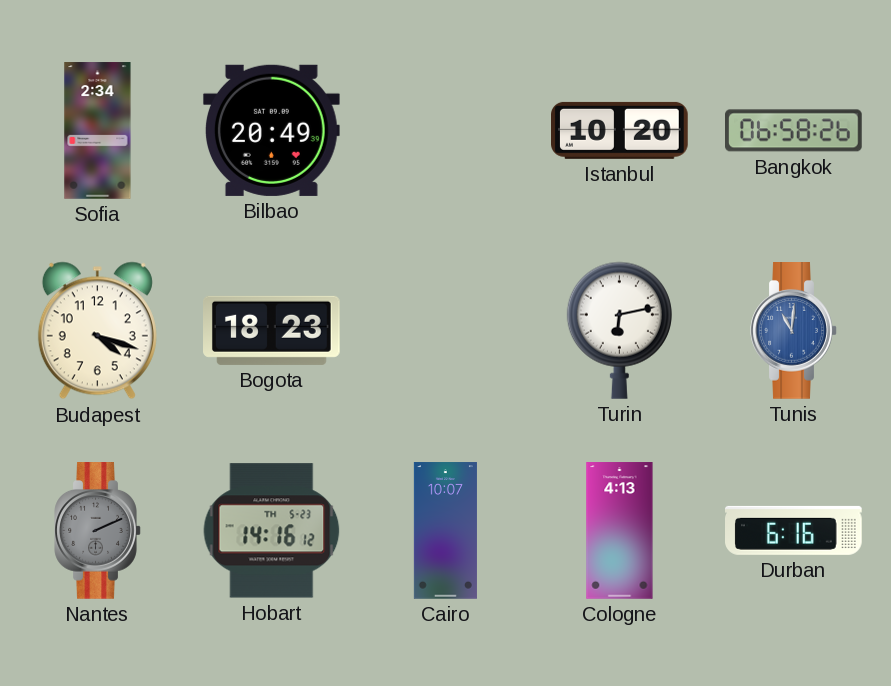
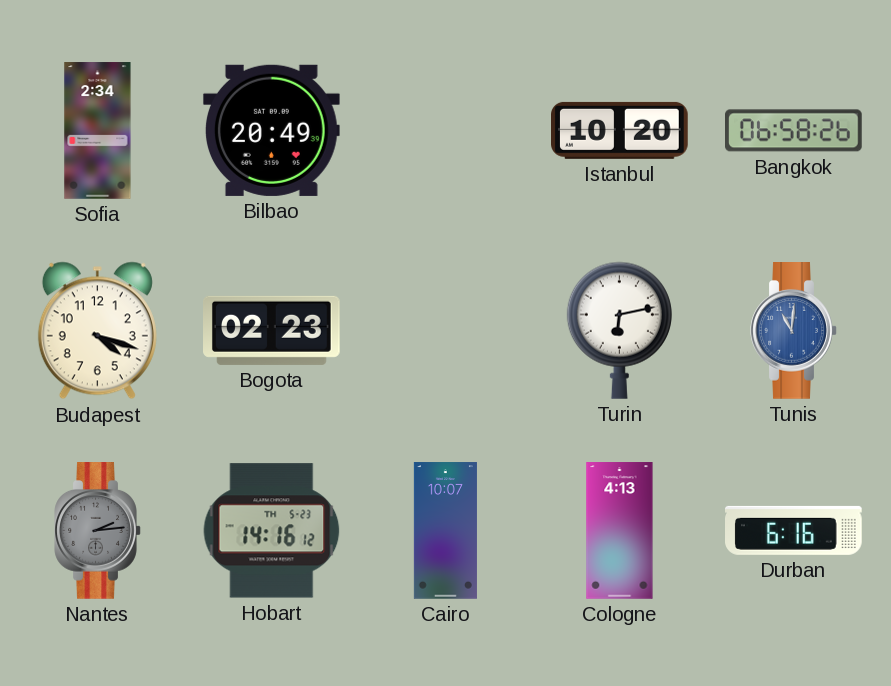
Bogota: 18:23 -> 02:23 (272, 330)
Nantes: 2:11 -> 2:14 (98, 531)
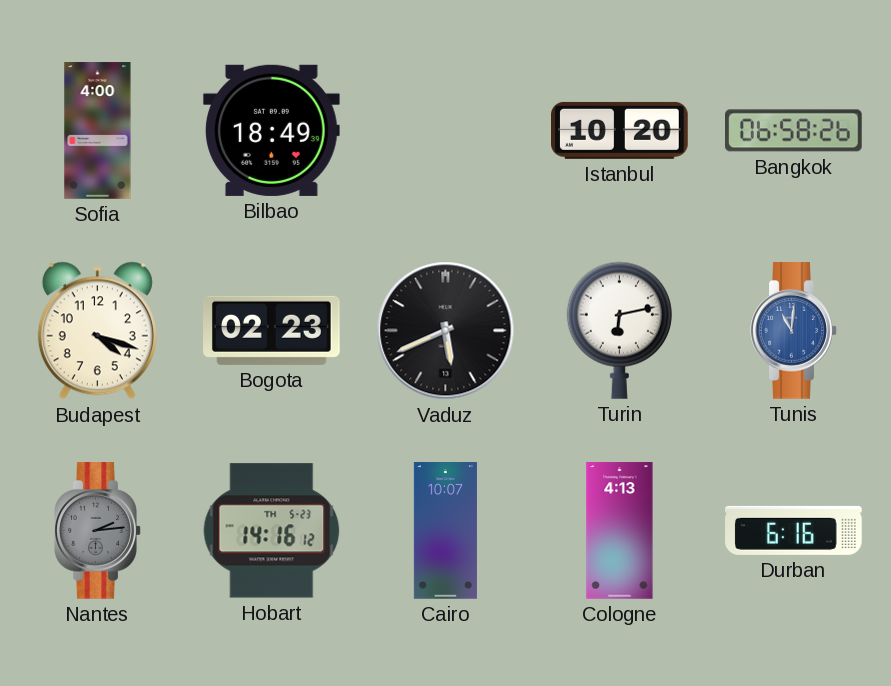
Sofia: 2:34 -> 4:00 (98, 131)
Bilbao: 20:49 -> 18:49 (271, 130)
Vaduz: none -> 5:41 (446, 331)
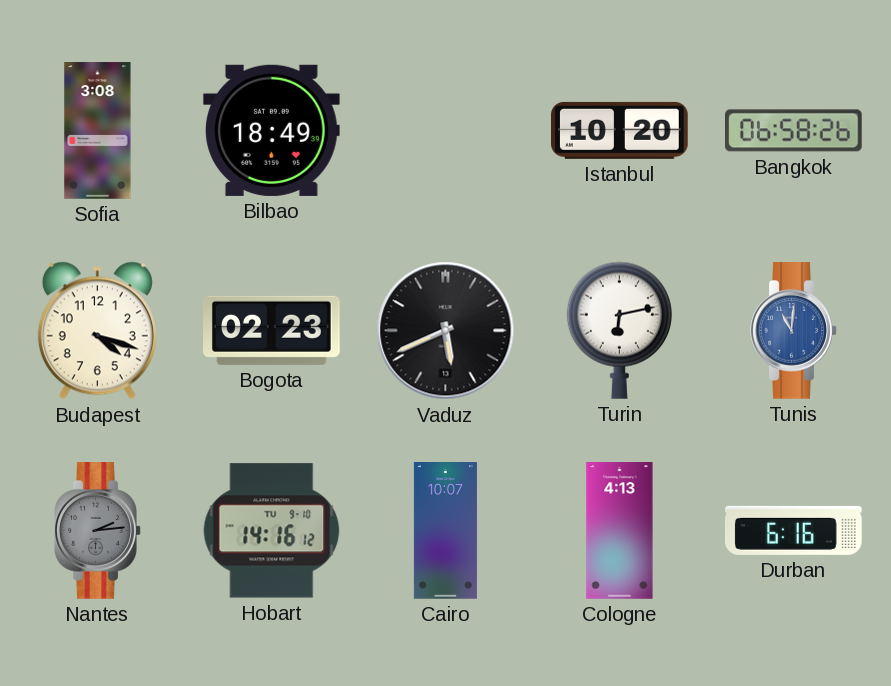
Sofia: 4:00 -> 3:08 (98, 131)
Hobart date: TH 5-23 -> TU 9-10 (272, 531)
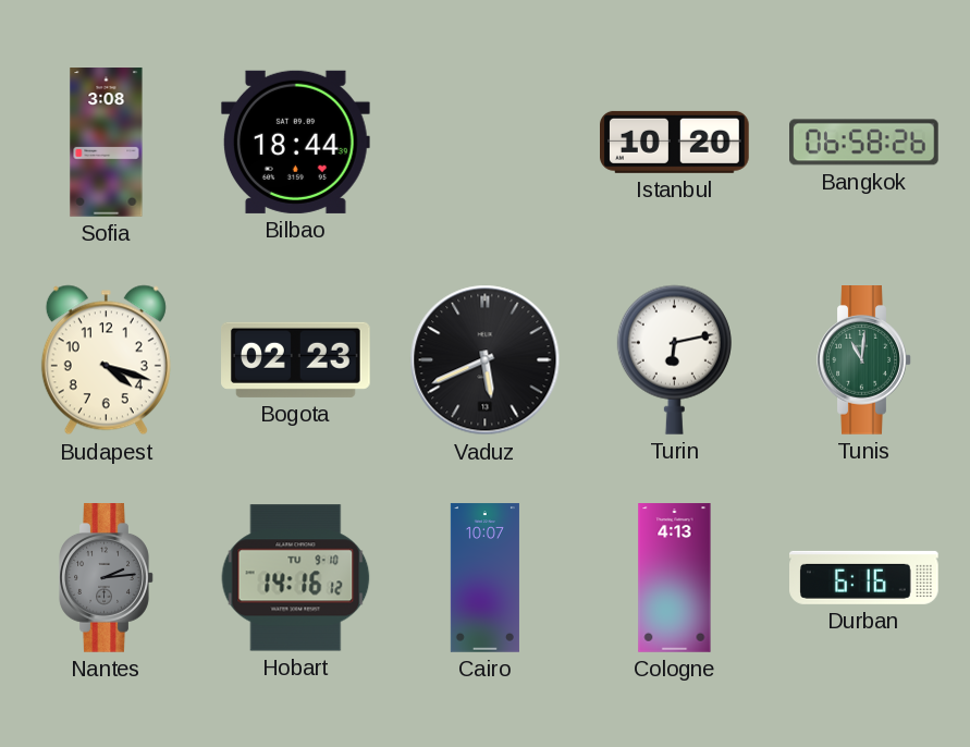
Bilbao: 18:49 -> 18:44 (295, 142)
Tunis dial: blue -> green (864, 360)
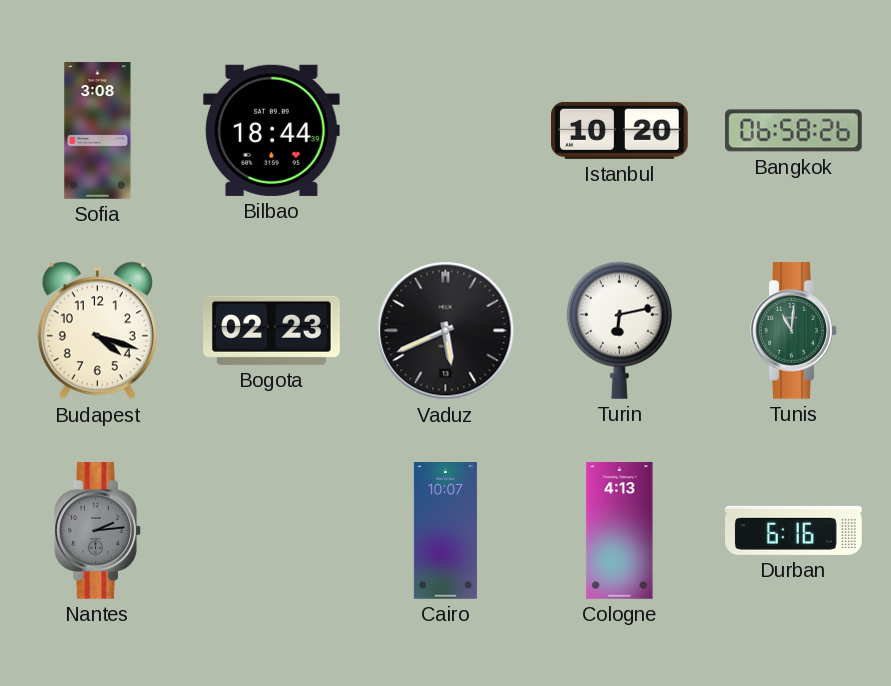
Hobart: 14:16 -> none (296, 578)
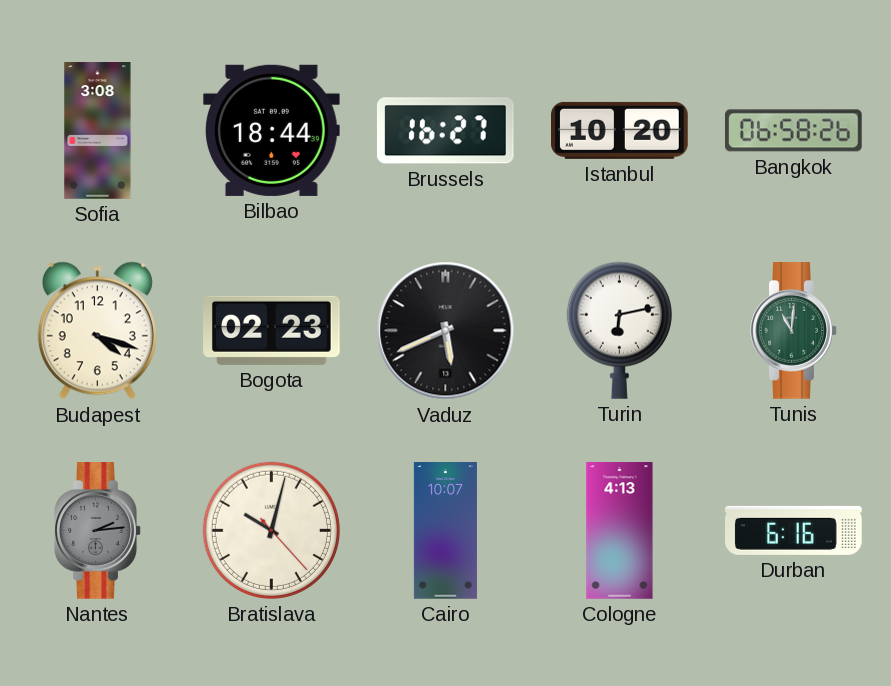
Brussels: none -> 16:27 (446, 131)
Bratislava: none -> 10:02 (271, 530)
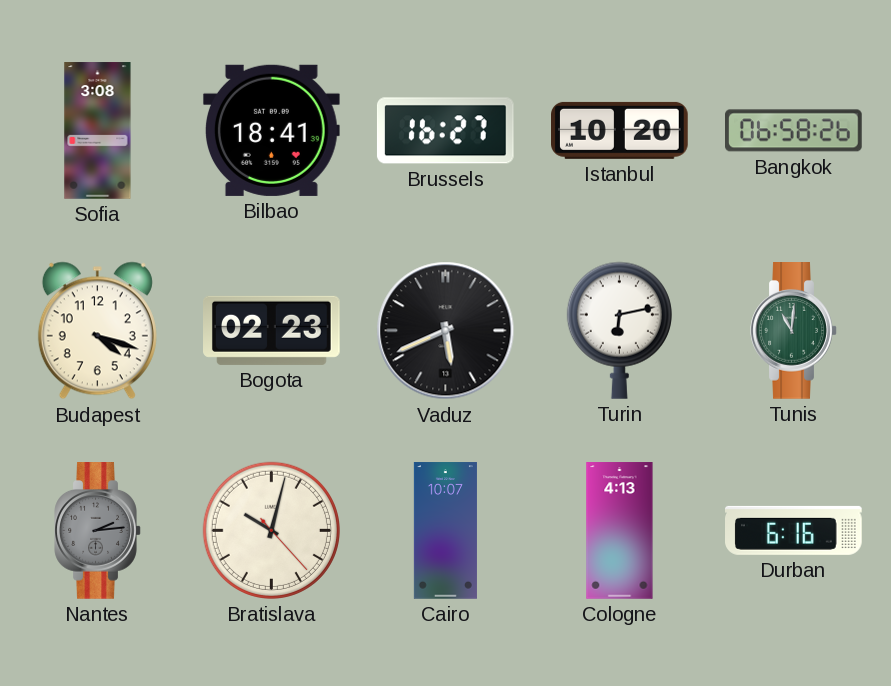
Bilbao: 18:44 -> 18:41 (271, 130)
